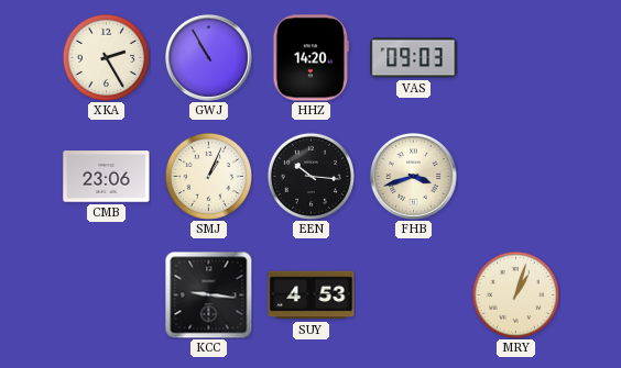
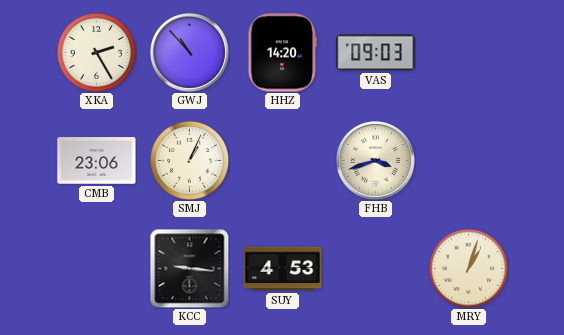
GWJ: 10:55 -> 10:53 (189, 52)
EEN: 10:16 -> none (310, 176)
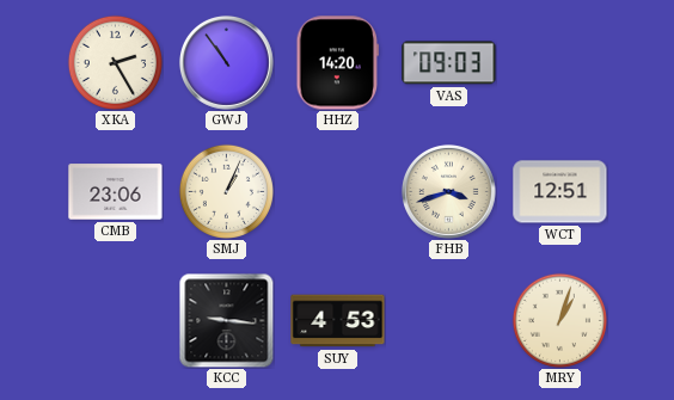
GWJ: 10:53 -> 10:54 (226, 62)
WCT: none -> 12:51 (560, 192)
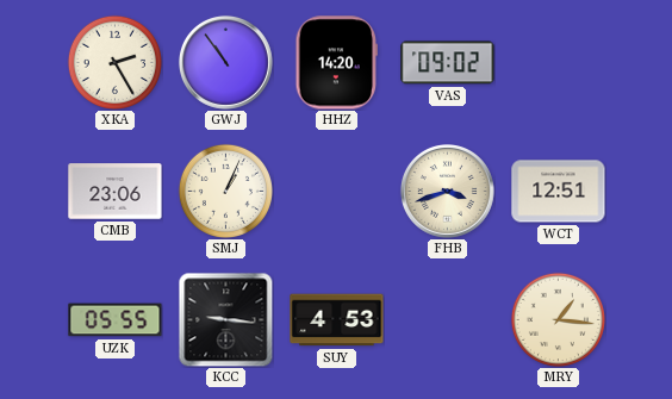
VAS: 09:03 -> 09:02 (448, 63)
UZK: none -> 05:55 (116, 320)
MRY: 1:03 -> 1:16 (558, 319)
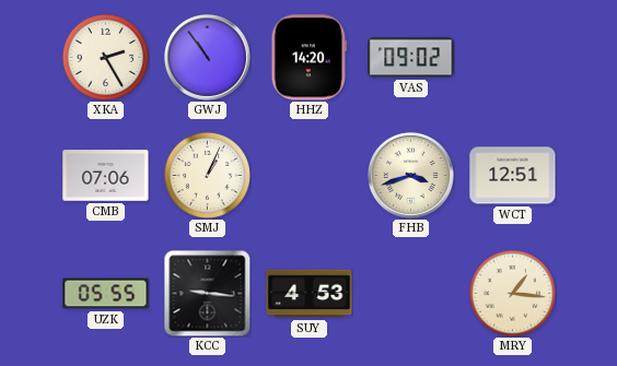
CMB: 23:06 -> 07:06 (106, 176)
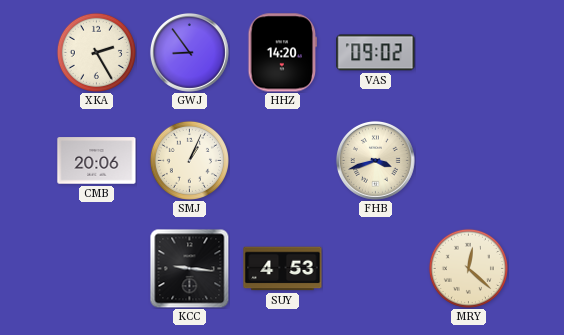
GWJ: 10:54 -> 8:54 (189, 52)
CMB: 07:06 -> 20:06 (97, 161)
WCT: 12:51 -> none (513, 176)
UZK: 05:55 -> none (106, 294)
MRY: 1:16 -> 12:22 (468, 268)
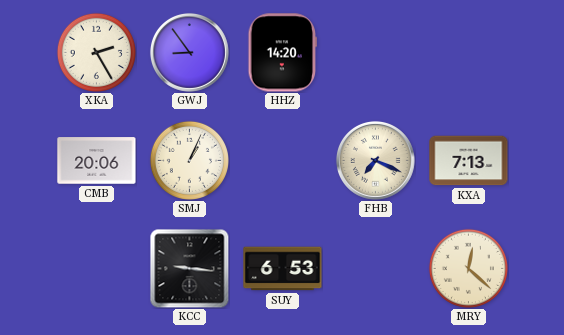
VAS: 09:02 -> none (376, 53)
FHB: 3:42 -> 7:19 (375, 160)
KXA: none -> 7:13 (469, 161)
SUY: 4:53 -> 6:53 (283, 269)
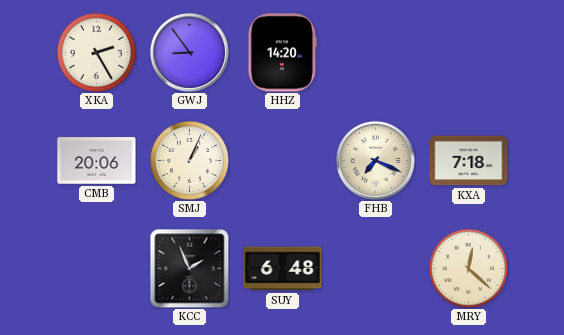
KXA: 7:13 -> 7:18 (469, 161)
KCC: 9:16 -> 1:56 (189, 268)
SUY: 6:53 -> 6:48 (283, 269)
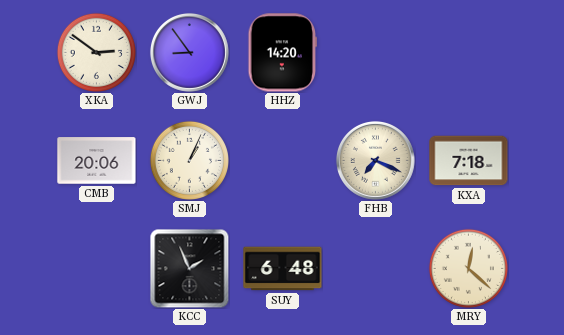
XKA: 2:25 -> 2:51 (96, 52)
